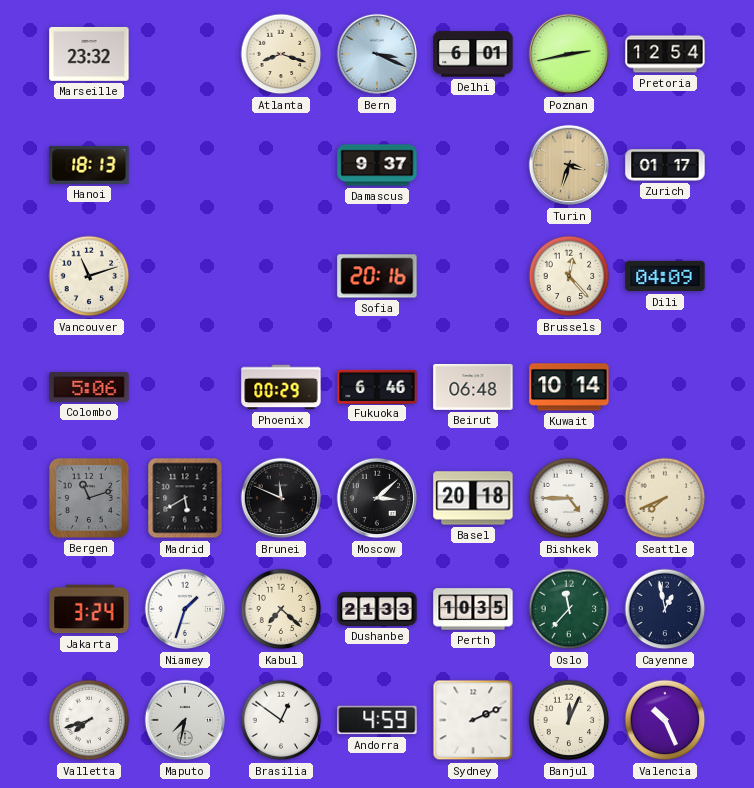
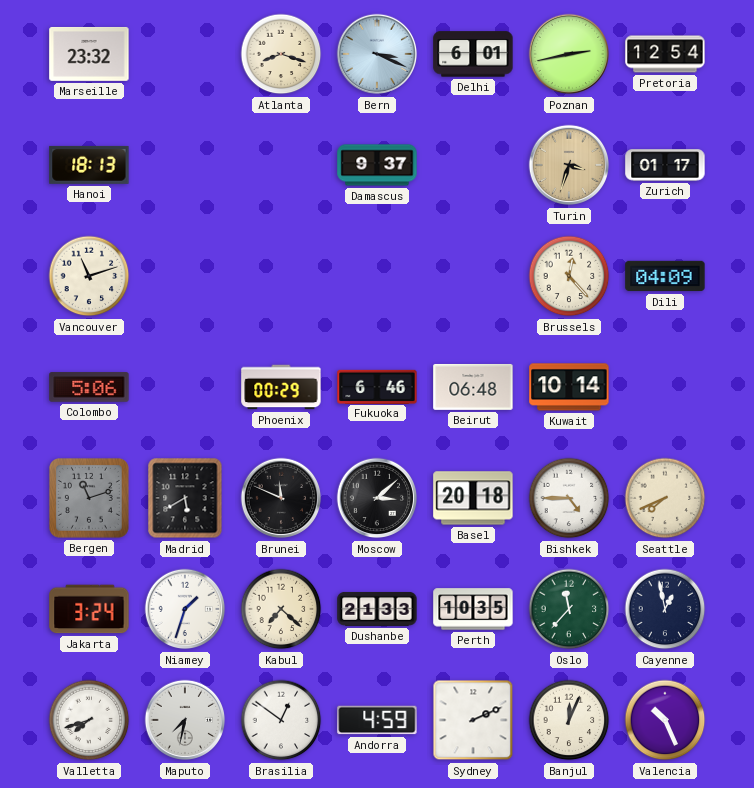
Sofia: 20:16 -> none (377, 276)
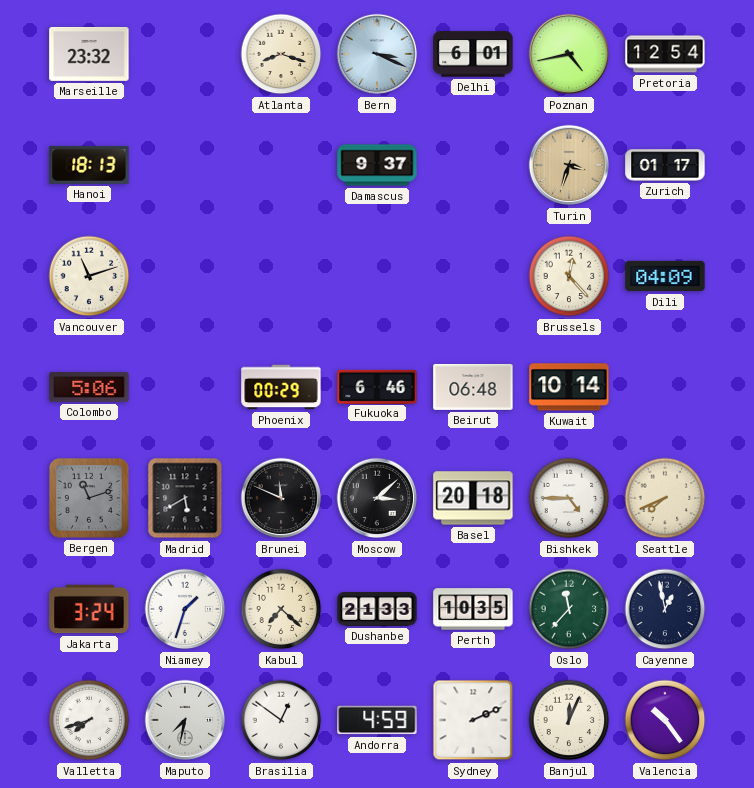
Poznan: 2:43 -> 4:43 (569, 54)
Valencia: 10:26 -> 10:24 (665, 720)
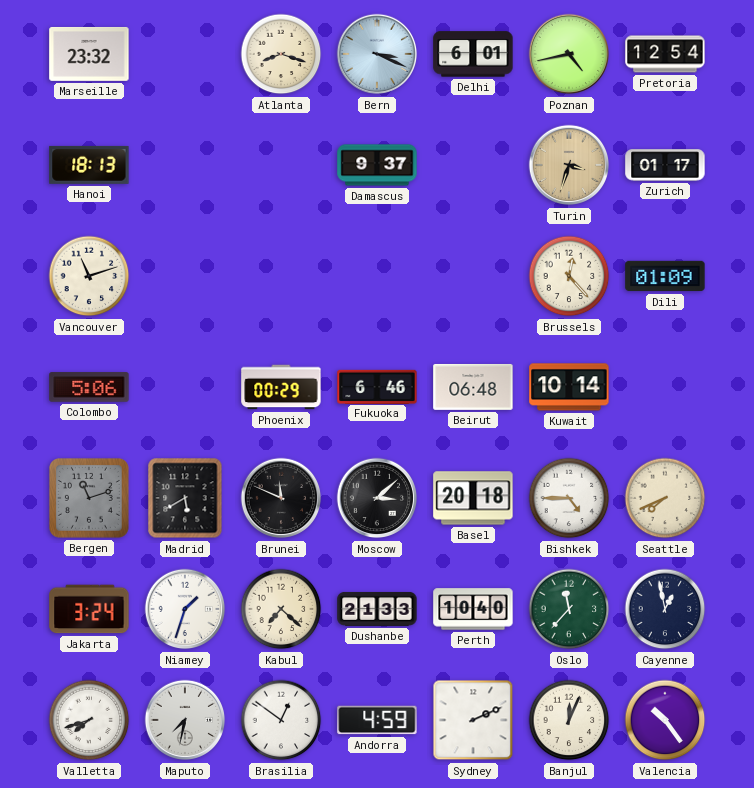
Dili: 04:09 -> 01:09 (665, 276)
Perth: 10:35 -> 10:40 (473, 609)
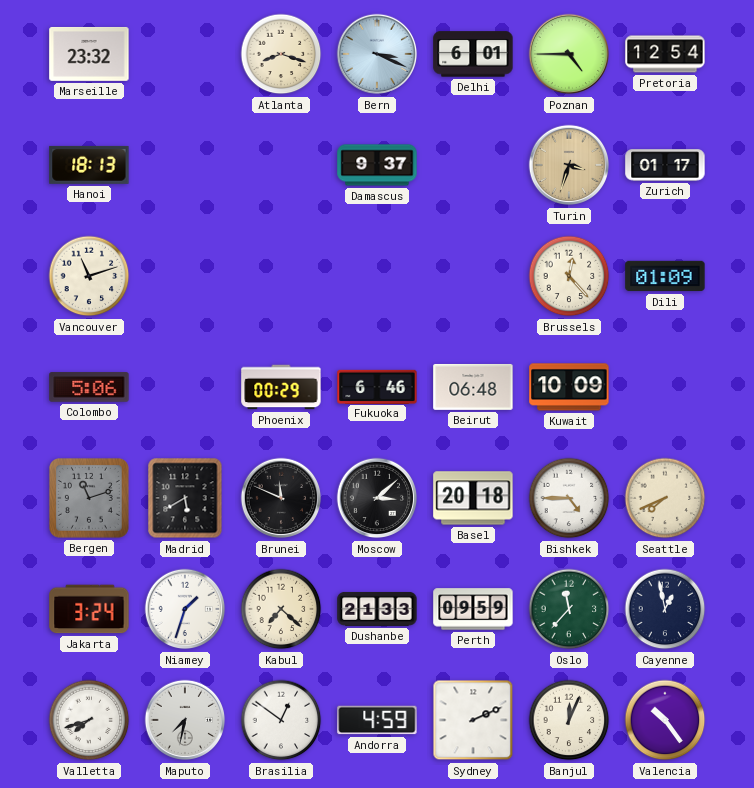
Poznan: 4:43 -> 4:45 (569, 54)
Kuwait: 10:14 -> 10:09 (569, 387)
Perth: 10:40 -> 09:59 (473, 609)
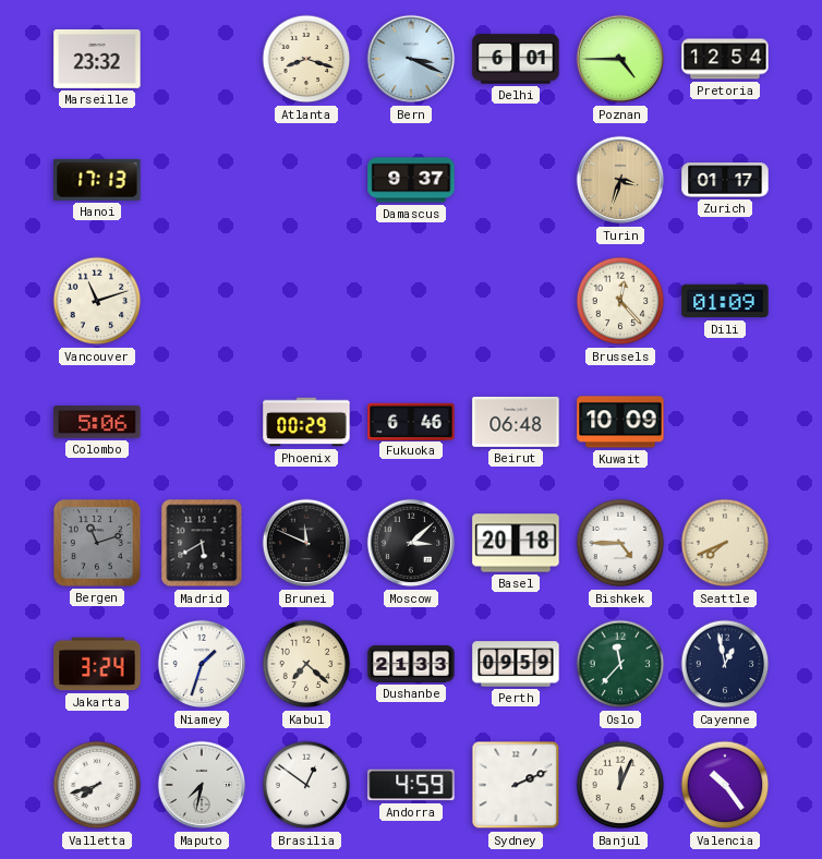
Hanoi: 18:13 -> 17:13 (97, 180)
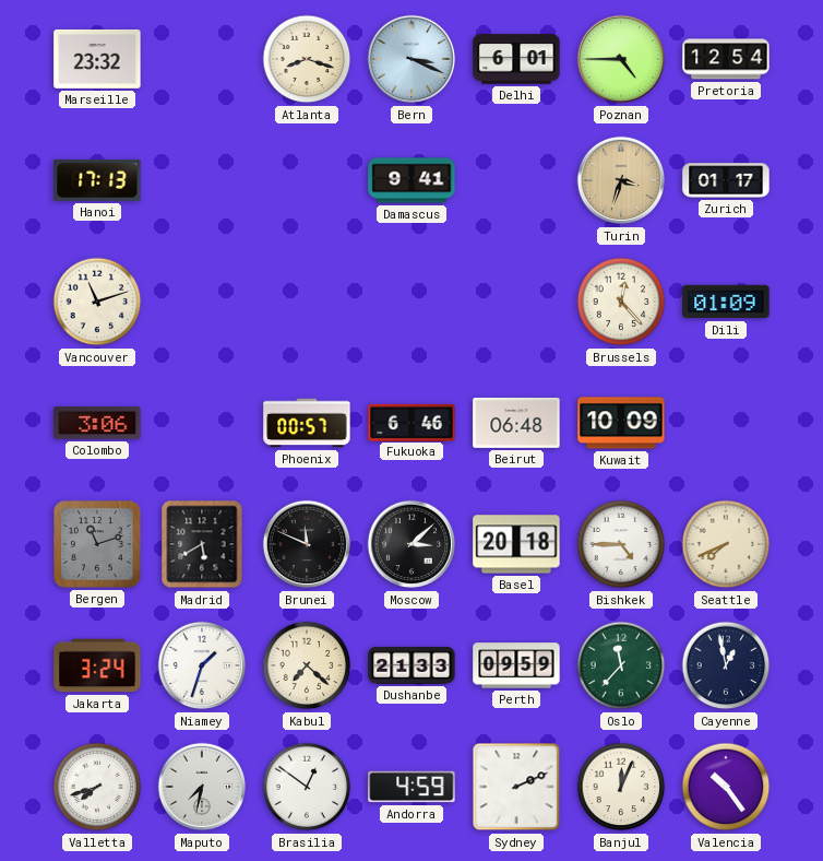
Damascus: 9:37 -> 9:41 (411, 180)
Colombo: 5:06 -> 3:06 (97, 423)
Phoenix: 00:29 -> 00:57 (307, 423)
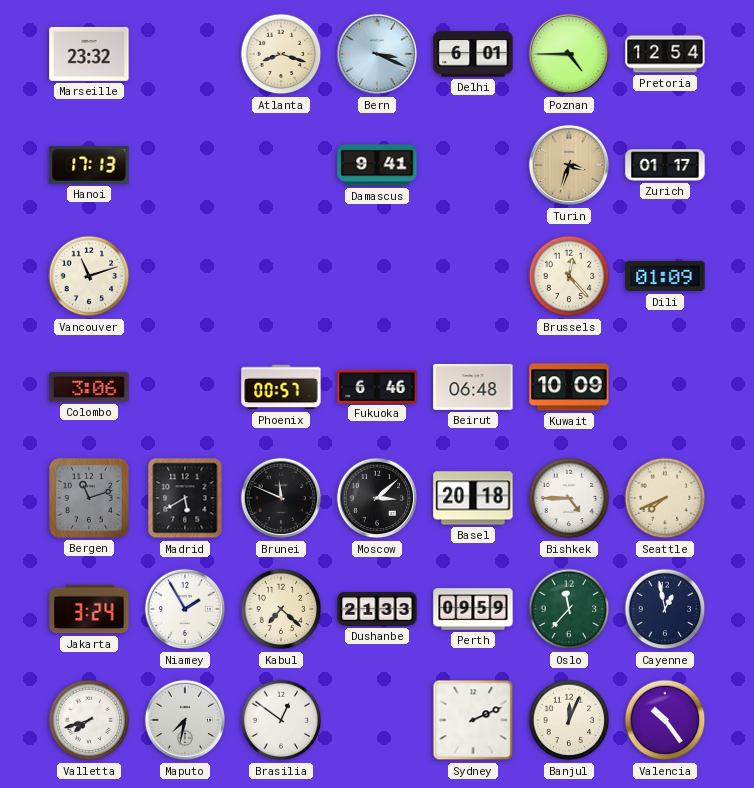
Niamey: 1:33 -> 1:55 (185, 609)
Andorra: 4:59 -> none (411, 787)
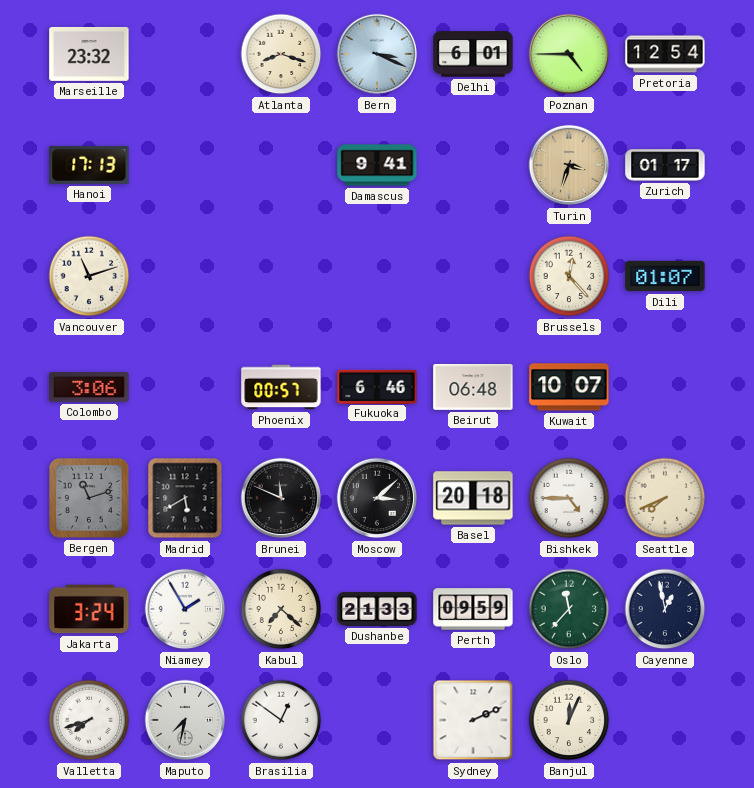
Dili: 01:09 -> 01:07 (665, 276)
Kuwait: 10:09 -> 10:07 (569, 387)
Valencia: 10:24 -> none (665, 720)
